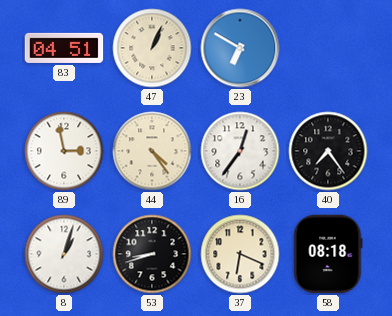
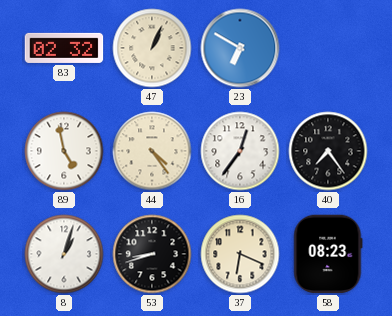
83: 04:51 -> 02:32 (64, 48)
89: 2:58 -> 4:58 (64, 151)
58: 08:18 -> 08:23 (328, 254)
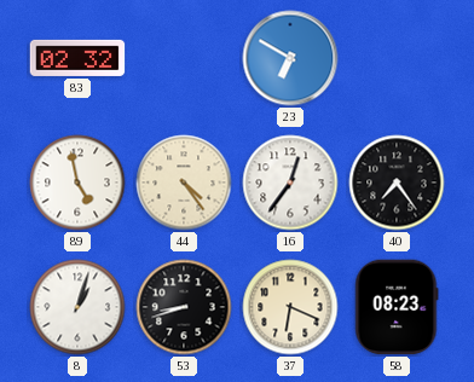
47: 1:04 -> none (152, 48)
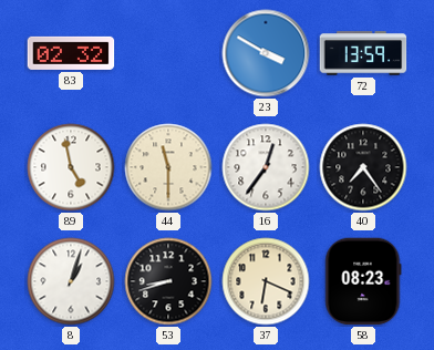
23: 6:50 -> 3:50 (266, 53)
72: none -> 13:59 (363, 53)
44: 4:24 -> 11:30 (168, 167)
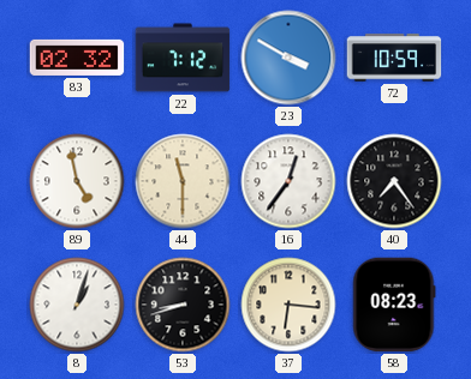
22: none -> 7:12 (183, 58)
72: 13:59 -> 10:59 (394, 58)
37: 6:19 -> 6:16 (288, 305)
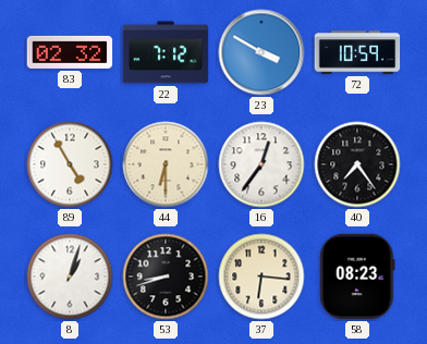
89: 4:58 -> 4:55 (70, 164)
44: 11:30 -> 6:30 (166, 164)
